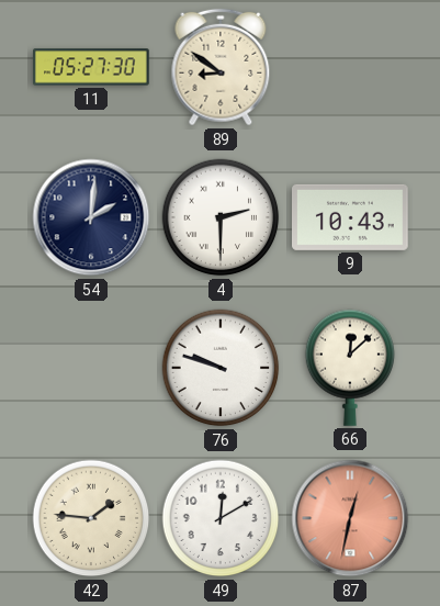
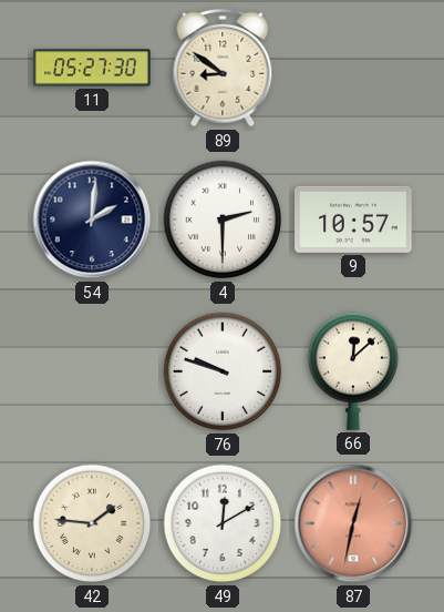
9: 10:43 -> 10:57 (354, 220)
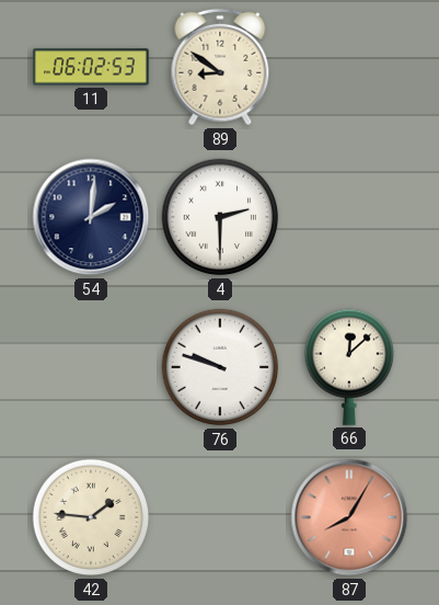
11: 05:27 -> 06:02 (92, 67)
9: 10:57 -> none (354, 220)
49: 12:10 -> none (223, 523)
87: 12:32 -> 8:05 (349, 517)
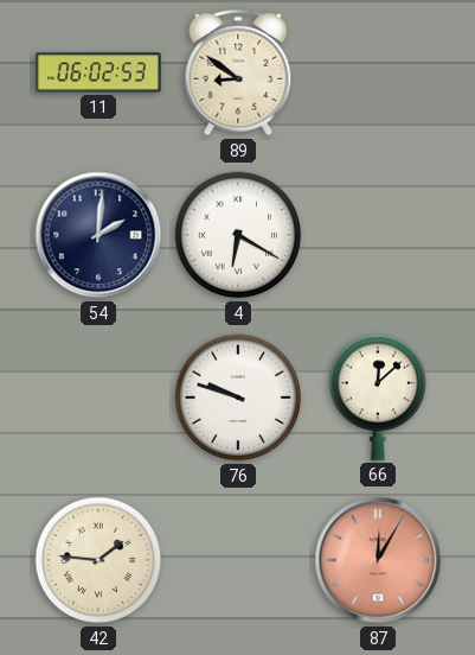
4: 2:30 -> 6:20 (238, 235)
87: 8:05 -> 12:05 (378, 560)
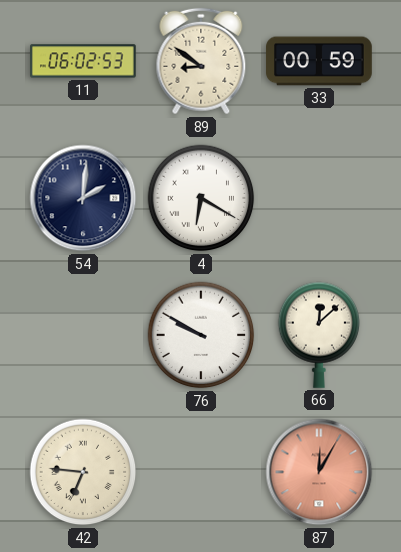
33: none -> 00:59 (319, 61)
76: 9:48 -> 9:50 (201, 335)
42: 1:46 -> 6:46 (83, 472)
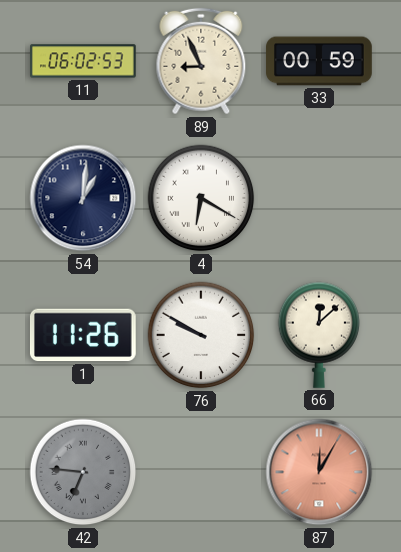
89: 8:51 -> 8:56 (201, 61)
54: 2:01 -> 1:01 (83, 198)
1: none -> 11:26 (83, 335)
42 dial: cream -> grey (83, 472)
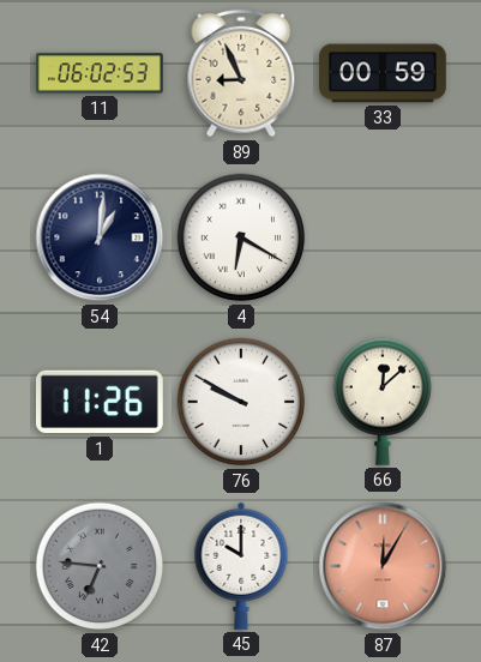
45: none -> 10:00 (241, 566)
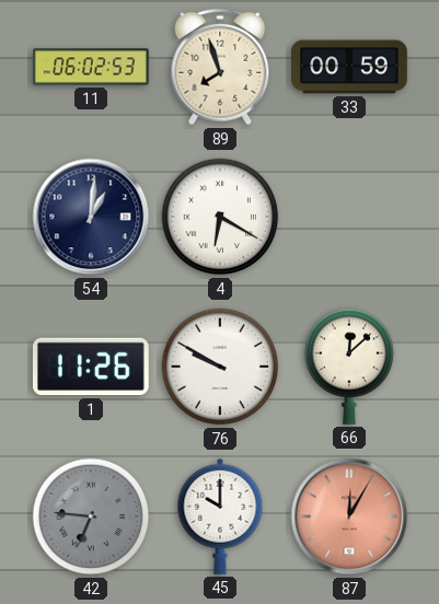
89: 8:56 -> 7:57 (220, 67)
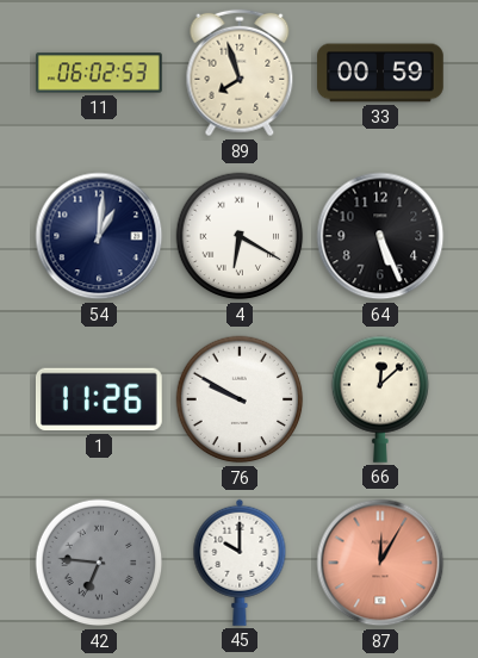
64: none -> 5:26 (380, 236)
